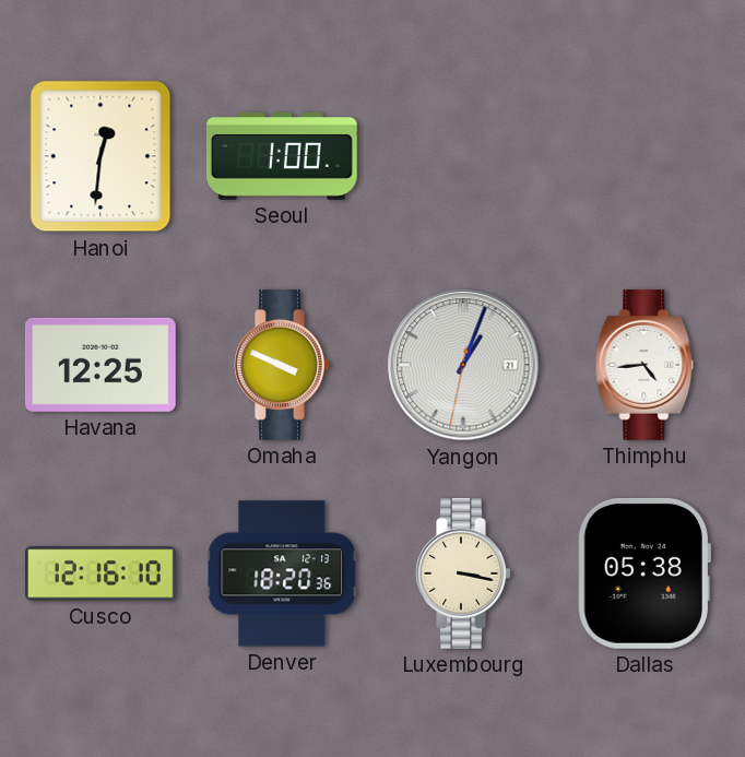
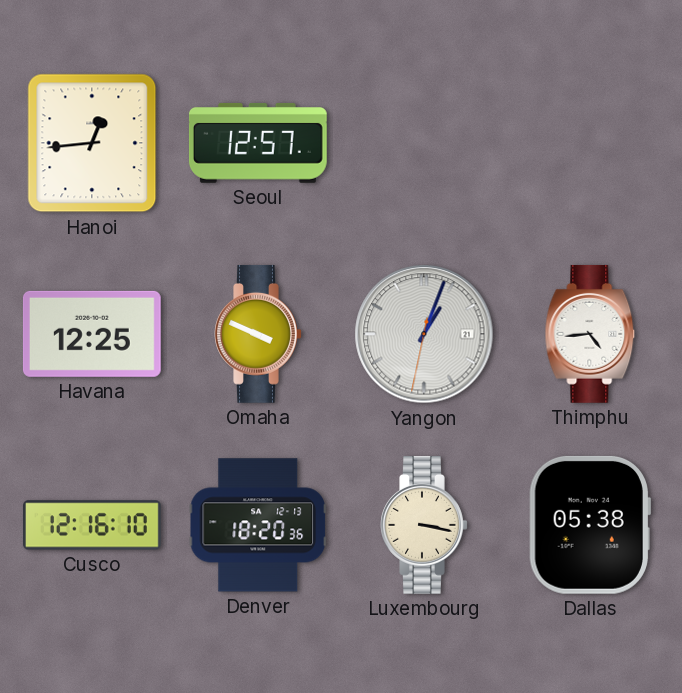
Hanoi: 12:31 -> 12:44 (92, 143)
Seoul: 1:00 -> 12:57 (258, 143)
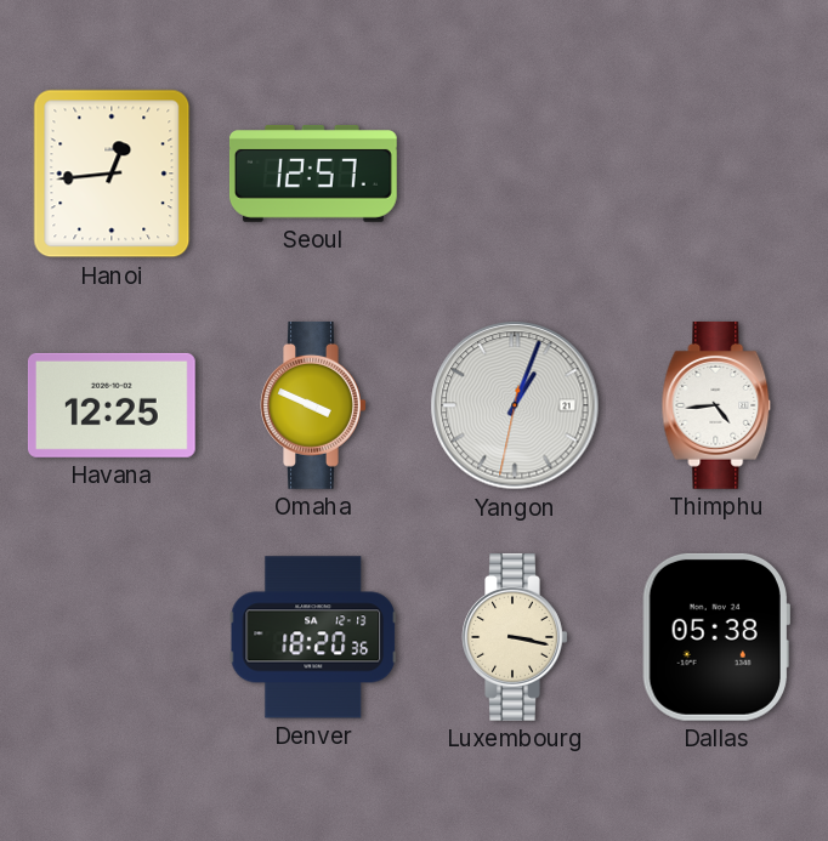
Cusco: 12:16 -> none (93, 525)
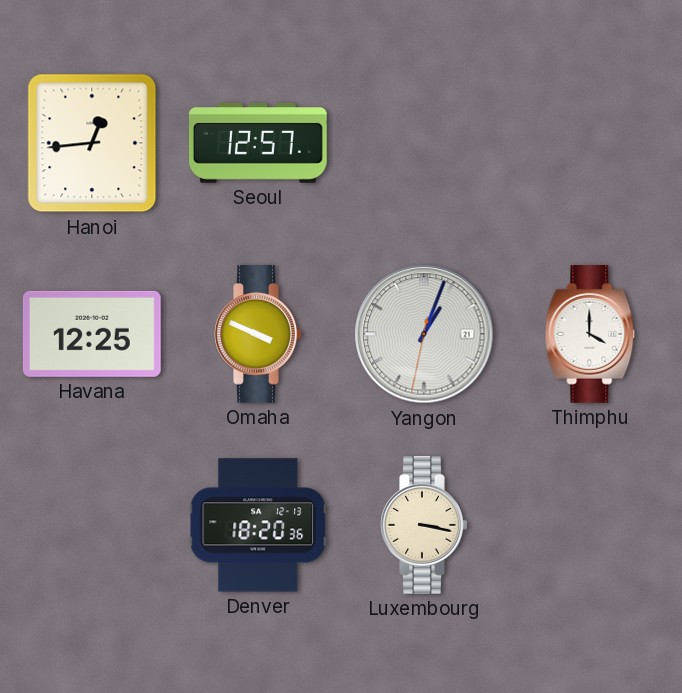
Thimphu: 4:44 -> 4:00 (590, 334)
Dallas: 05:38 -> none (716, 637)
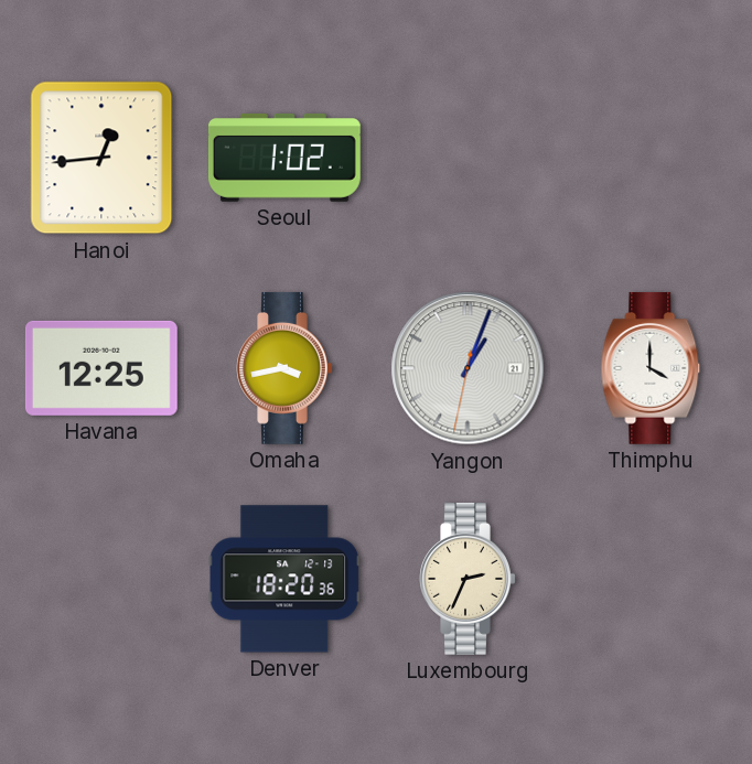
Seoul: 12:57 -> 1:02 (284, 158)
Omaha: 3:49 -> 3:43 (284, 368)
Luxembourg: 3:17 -> 2:34 (468, 579)
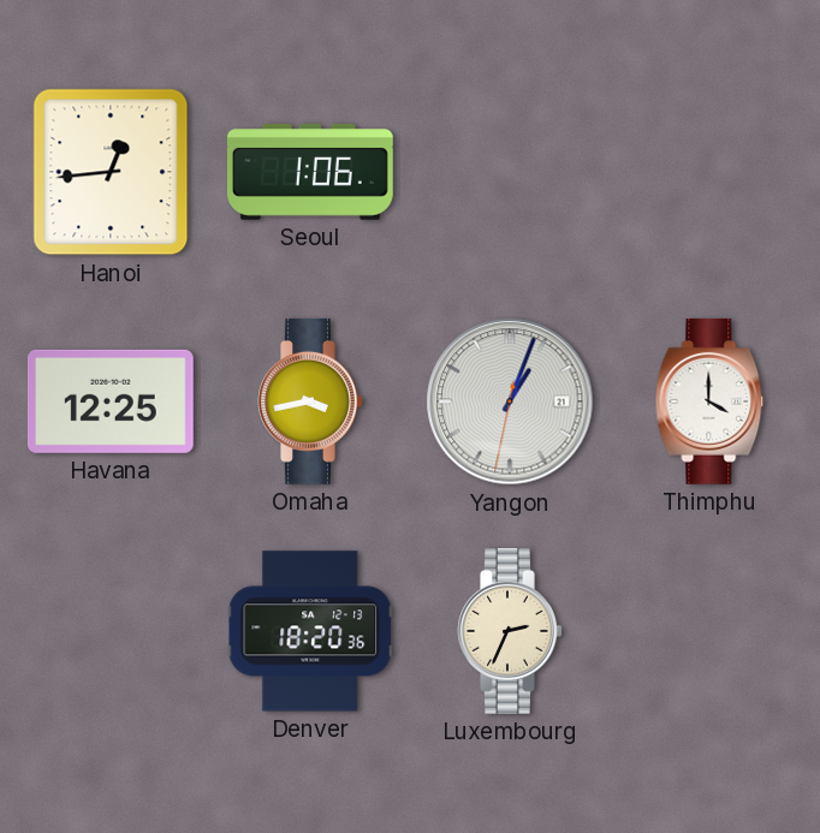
Seoul: 1:02 -> 1:06 (310, 172)
